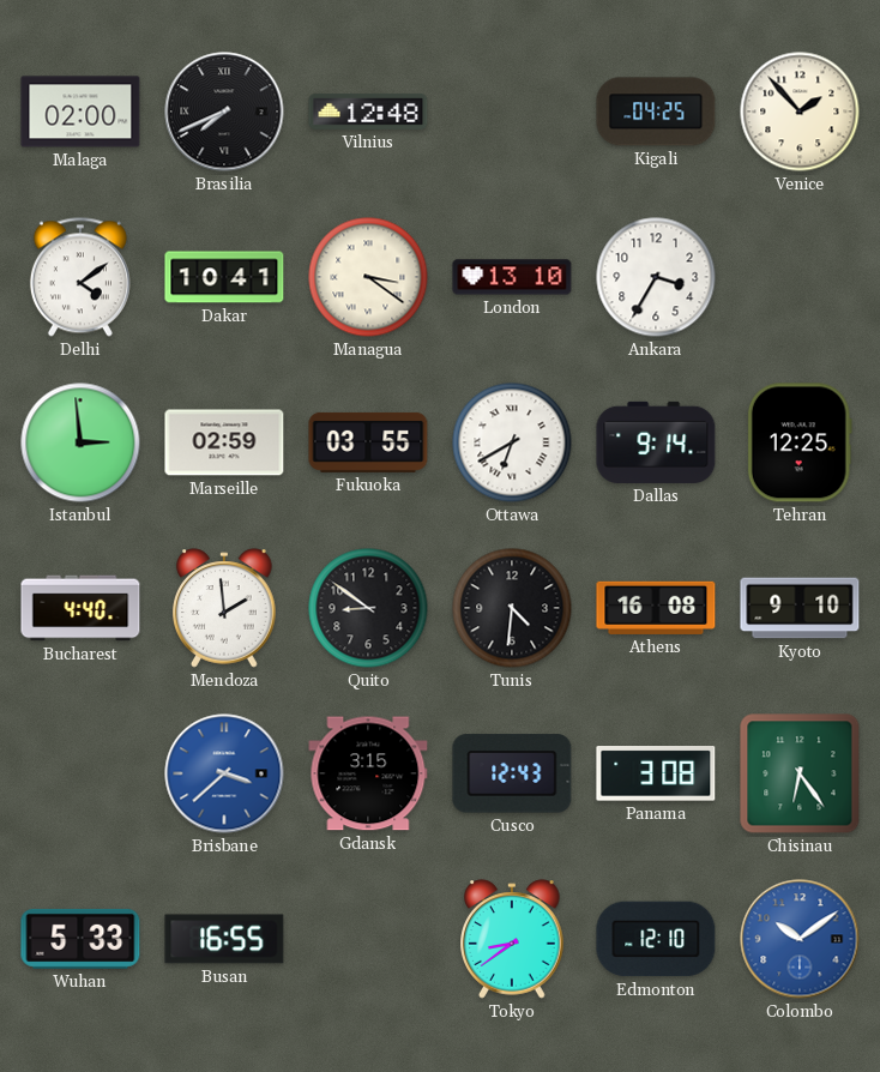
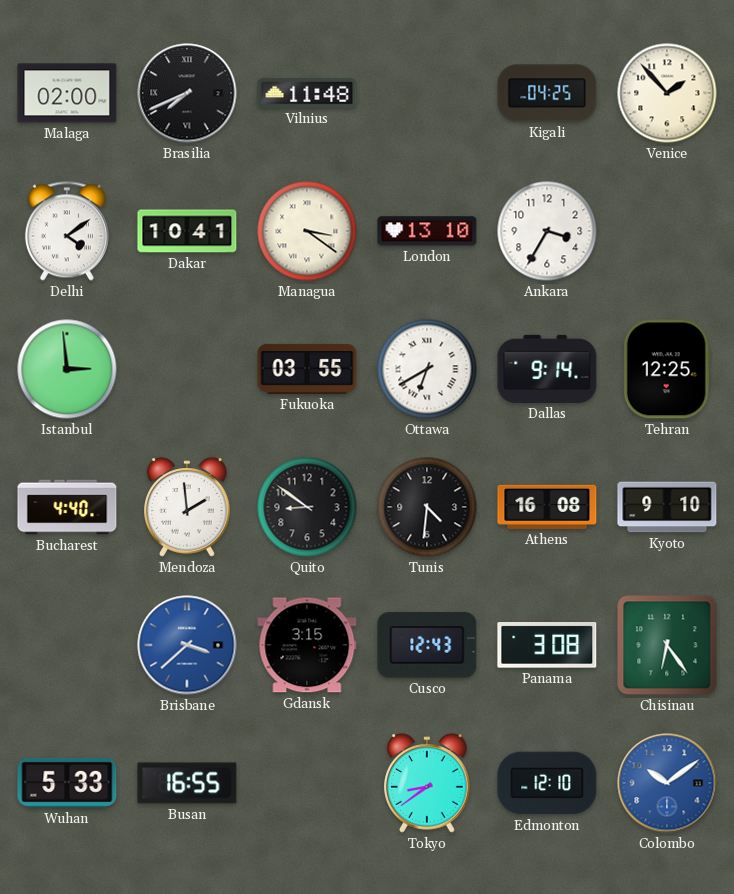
Vilnius: 12:48 -> 11:48 (307, 94)
Marseille: 02:59 -> none (224, 442)
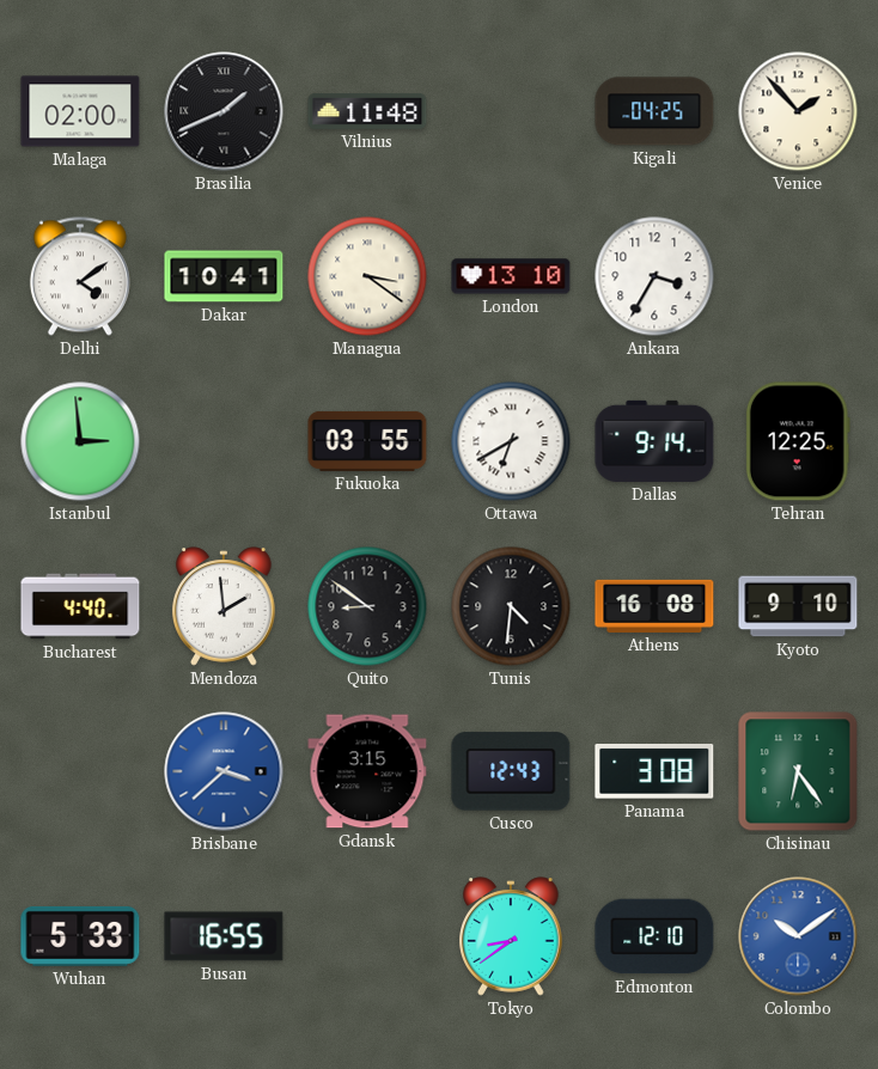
Brasilia: 7:41 -> 1:41 (224, 111)
